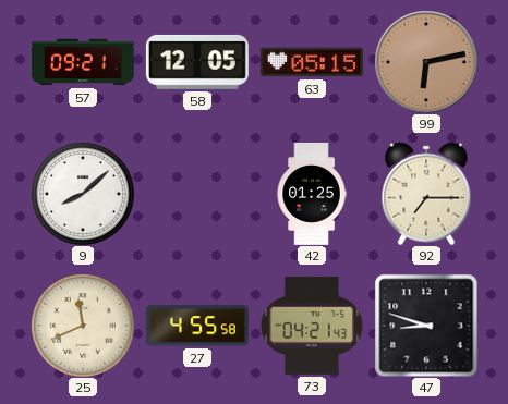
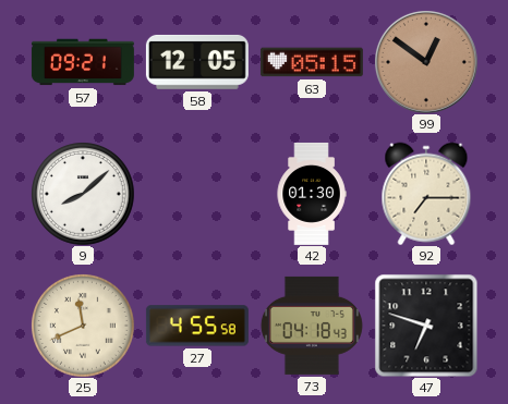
99: 6:13 -> 12:51 (426, 62)
42: 01:25 -> 01:30 (312, 194)
73: 04:21 -> 04:18 (312, 326)
47: 8:48 -> 6:48 (426, 326)
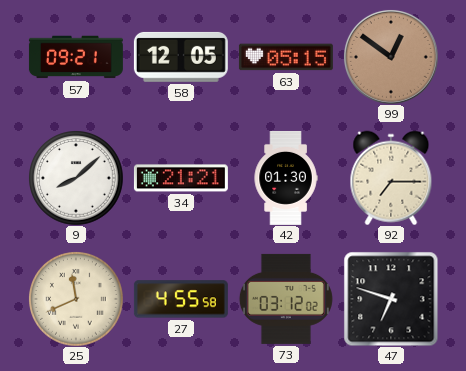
34: none -> 21:21 (181, 178)
73: 04:18 -> 03:12 (286, 299)
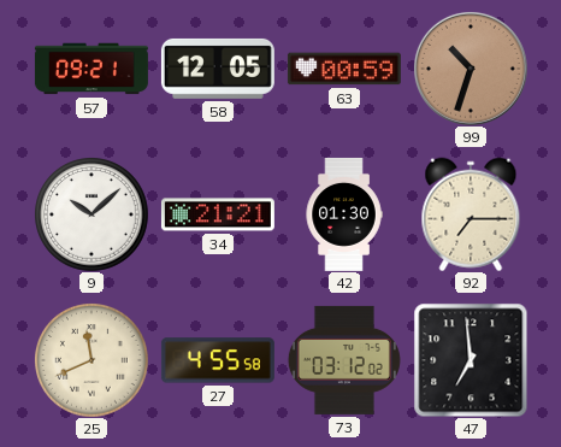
63: 05:15 -> 00:59 (344, 69)
99: 12:51 -> 10:33 (471, 69)
9: 8:08 -> 10:08 (91, 214)
47: 6:48 -> 6:59 (471, 360)
